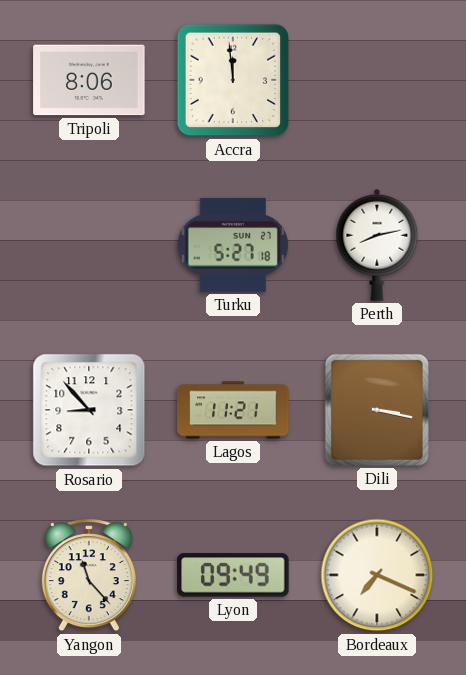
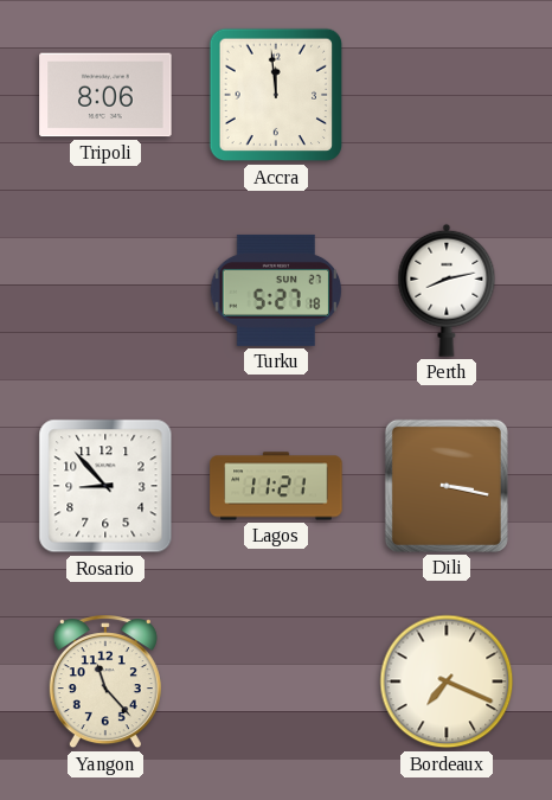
Lyon: 09:49 -> none (233, 575)
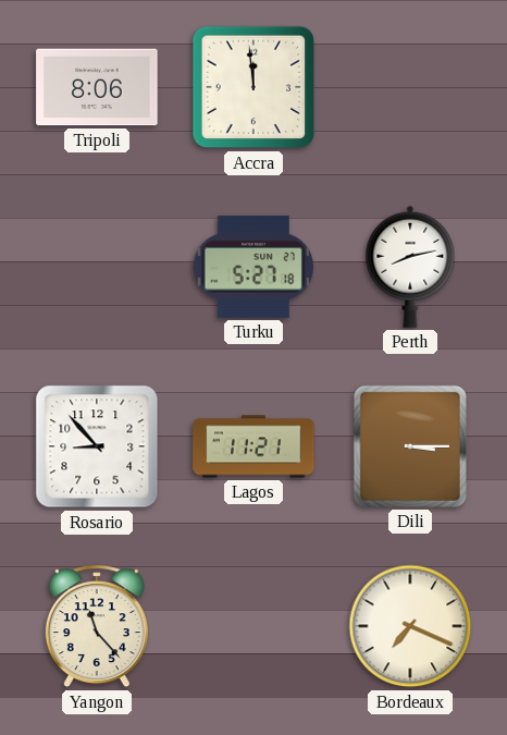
Dili: 3:17 -> 3:15 (410, 446)
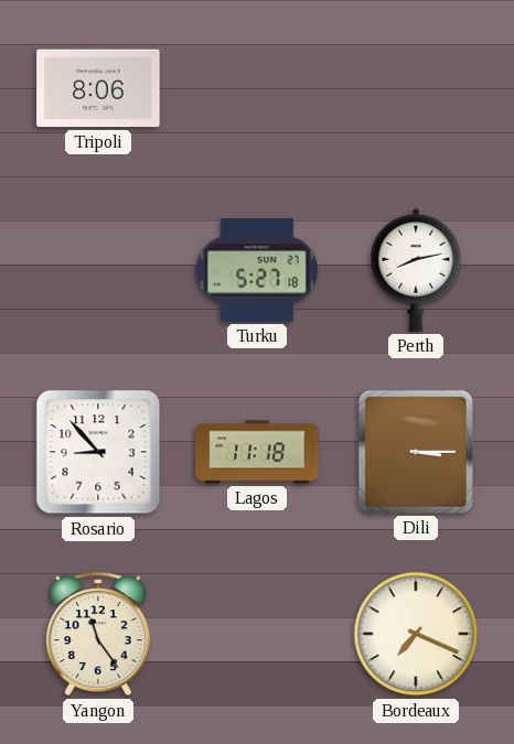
Accra: 11:59 -> none (253, 87)
Lagos: 11:21 -> 11:18 (257, 452)
Yangon: 11:23 -> 11:24 (98, 635)
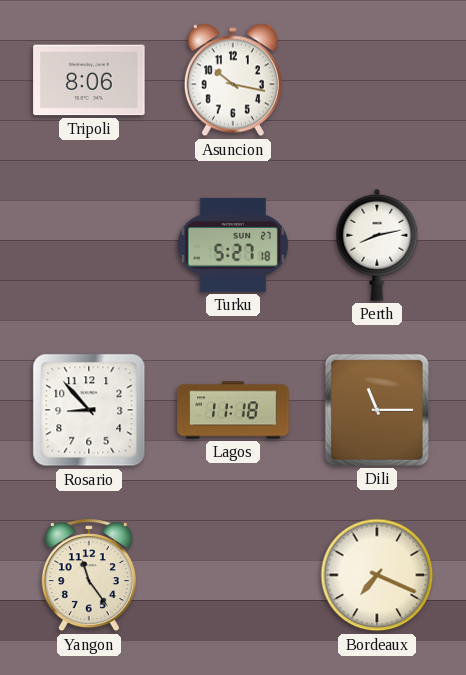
Asuncion: none -> 10:17 (233, 80)
Dili: 3:15 -> 11:15 (377, 410)
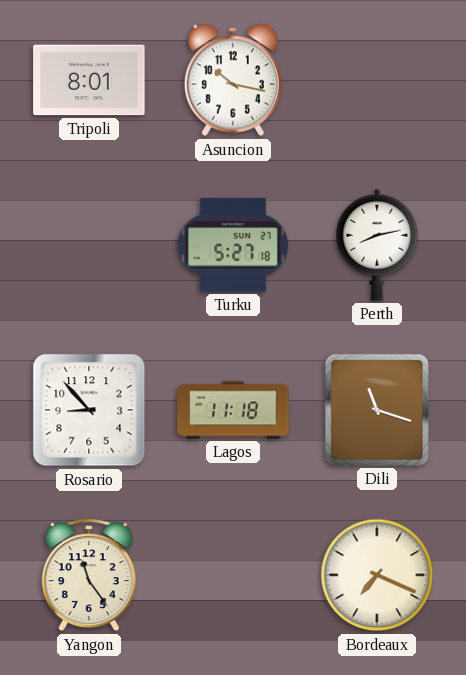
Tripoli: 8:06 -> 8:01 (89, 80)
Dili: 11:15 -> 11:18 (377, 410)
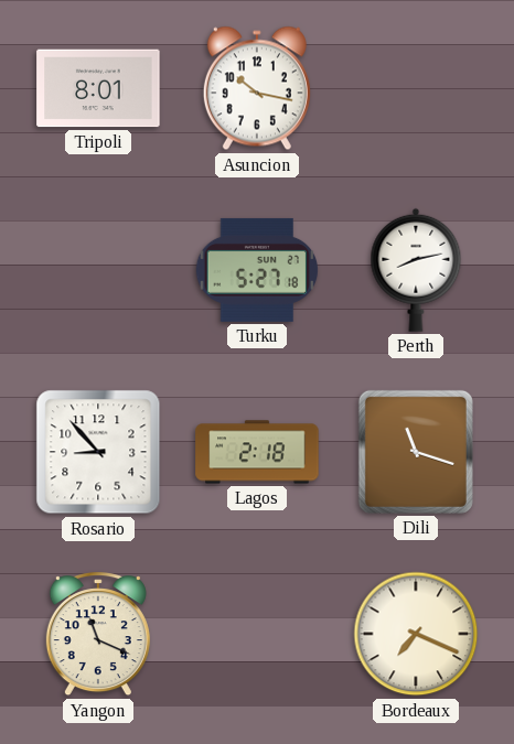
Lagos: 11:18 -> 2:18 (257, 452)
Yangon: 11:24 -> 11:19 (98, 635)
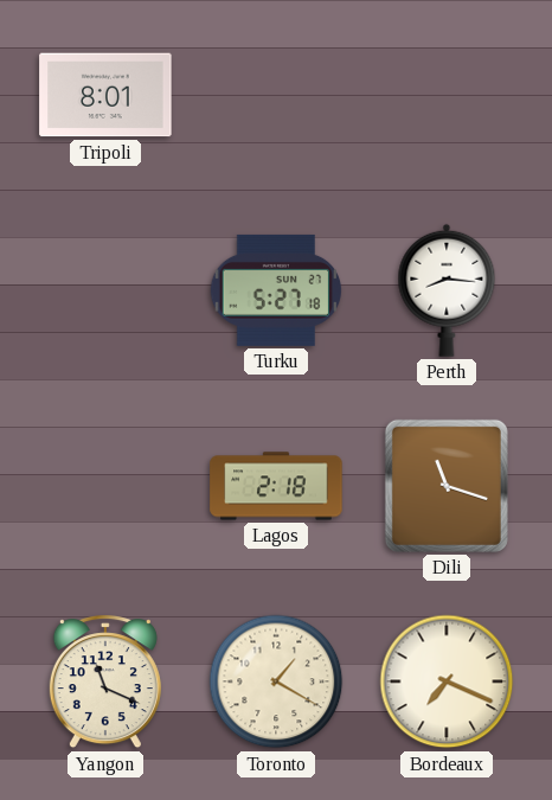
Asuncion: 10:17 -> none (257, 88)
Perth: 8:13 -> 8:16 (447, 290)
Rosario: 8:53 -> none (98, 452)
Toronto: none -> 1:20 (276, 681)
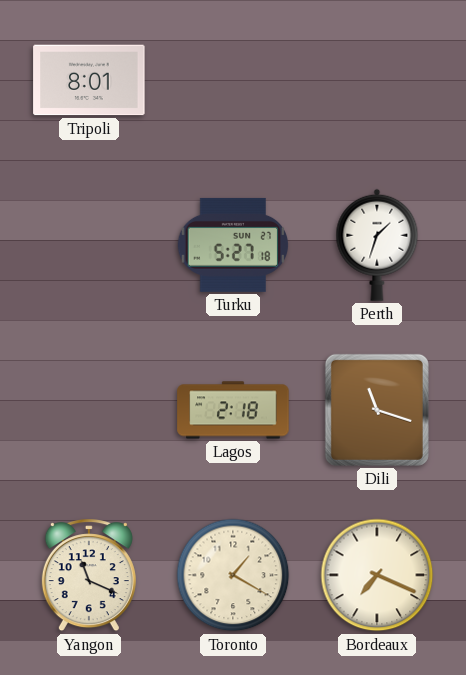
Perth: 8:16 -> 1:33 (377, 245)
